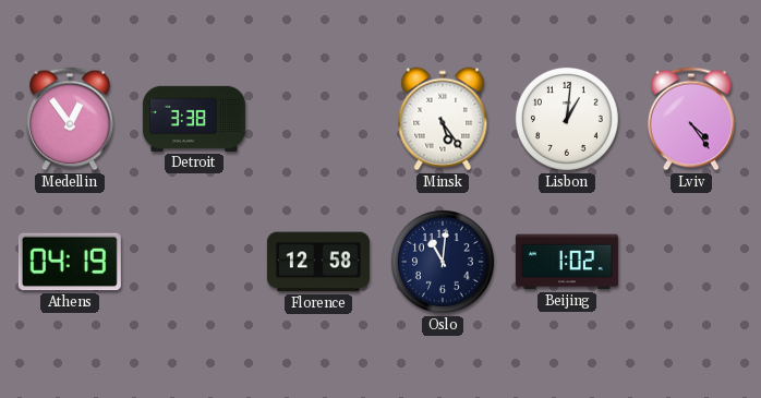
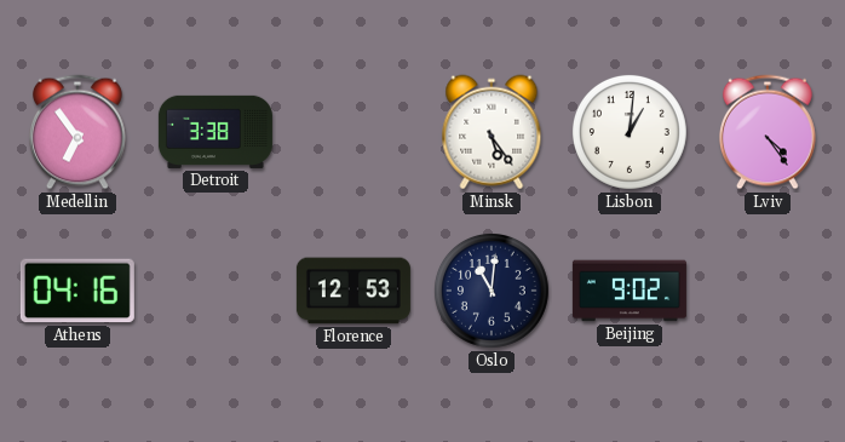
Medellin: 12:54 -> 6:54 (77, 132)
Athens: 04:19 -> 04:16 (77, 291)
Florence: 12:58 -> 12:53 (353, 291)
Beijing: 1:02 -> 9:02 (630, 291)
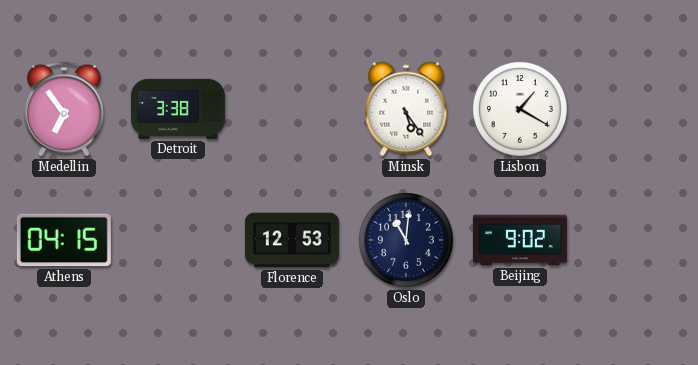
Lisbon: 1:01 -> 1:20 (520, 109)
Lviv: 4:24 -> none (768, 132)
Athens: 04:16 -> 04:15 (64, 240)
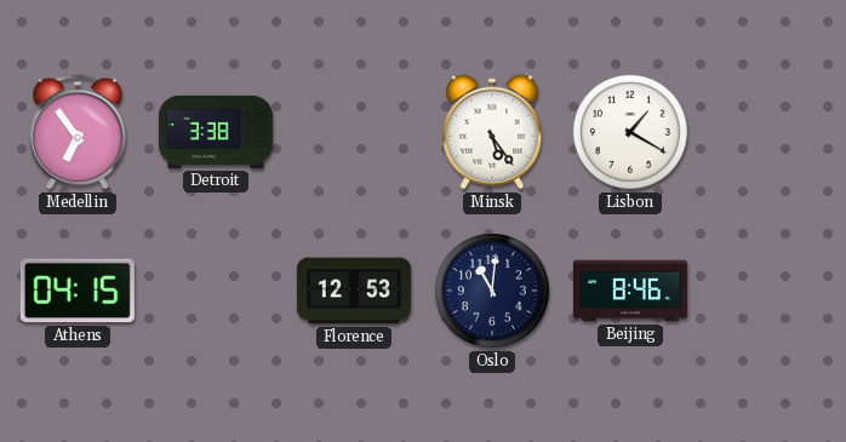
Beijing: 9:02 -> 8:46 (630, 291)
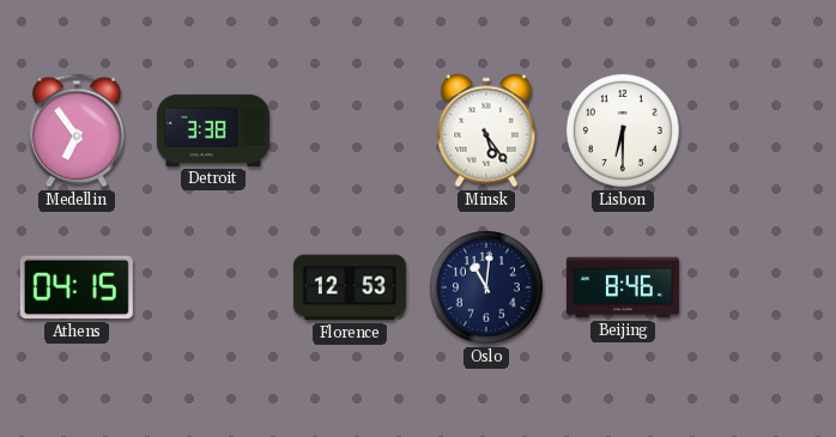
Lisbon: 1:20 -> 6:30 (623, 131)
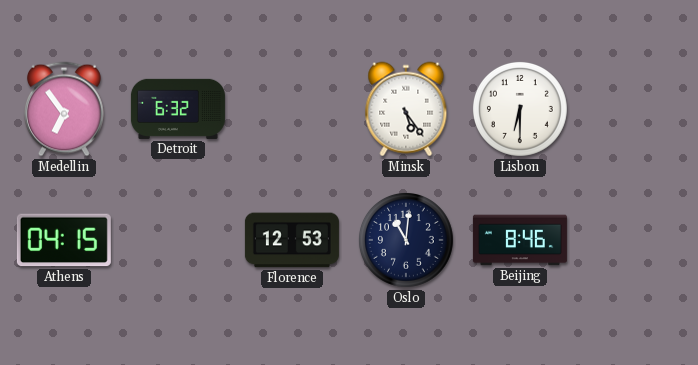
Detroit: 3:38 -> 6:32 (178, 109)
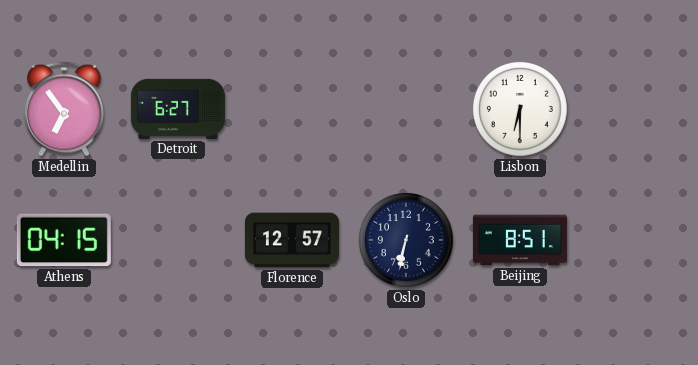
Detroit: 6:32 -> 6:27 (178, 109)
Minsk: 5:24 -> none (406, 109)
Florence: 12:53 -> 12:57 (292, 240)
Oslo: 11:01 -> 6:32 (406, 240)
Beijing: 8:46 -> 8:51 (520, 240)
